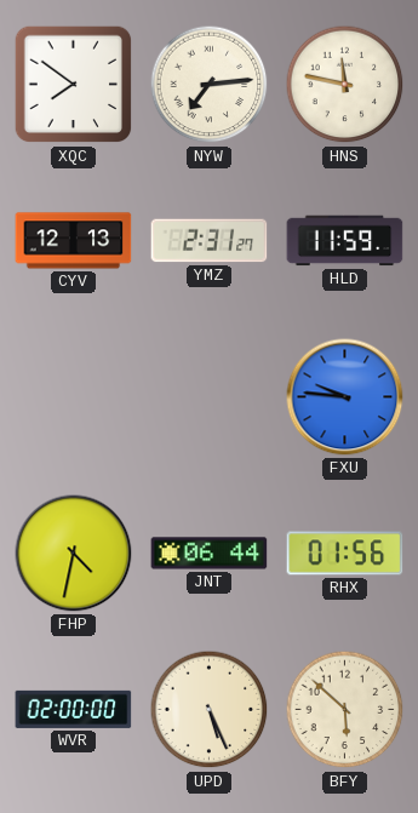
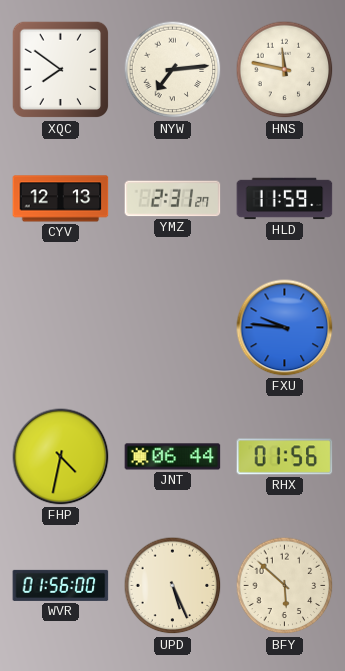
WVR: 02:00 -> 01:56 (61, 585)
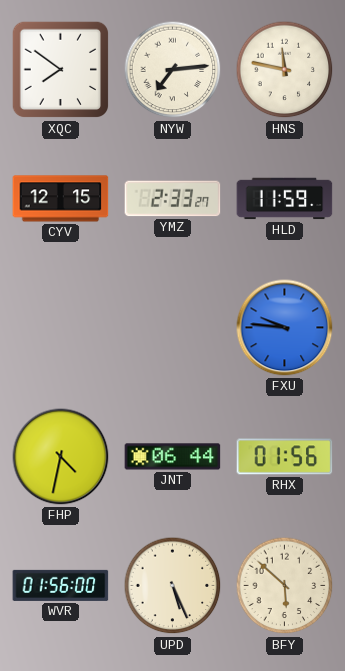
CYV: 12:13 -> 12:15 (61, 199)
YMZ: 2:31 -> 2:33 (173, 199)
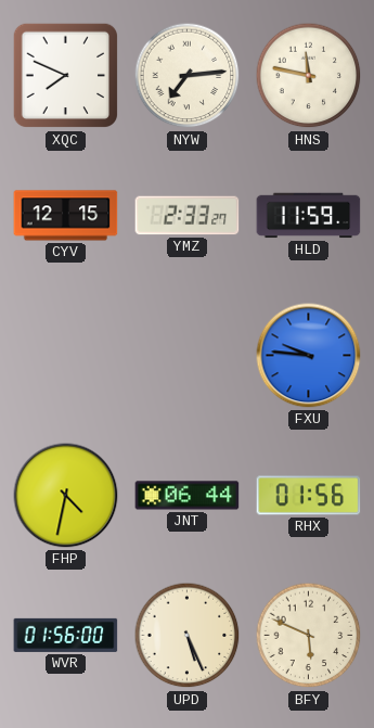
XQC: 7:51 -> 7:49 (66, 76)
BFY: 5:52 -> 5:49 (309, 636)
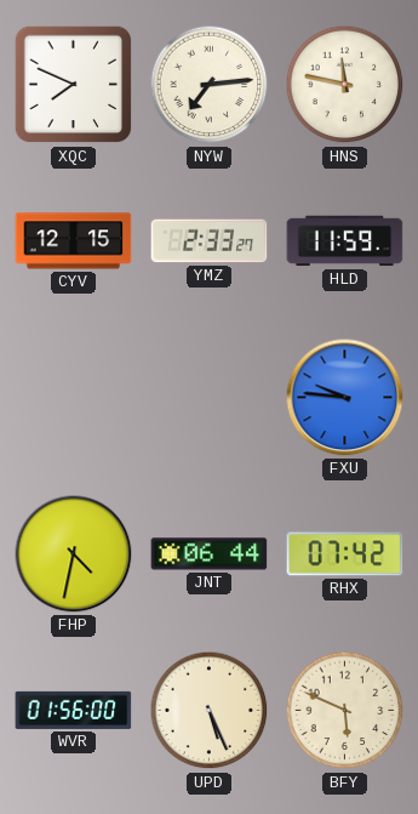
RHX: 01:56 -> 07:42 (345, 554)
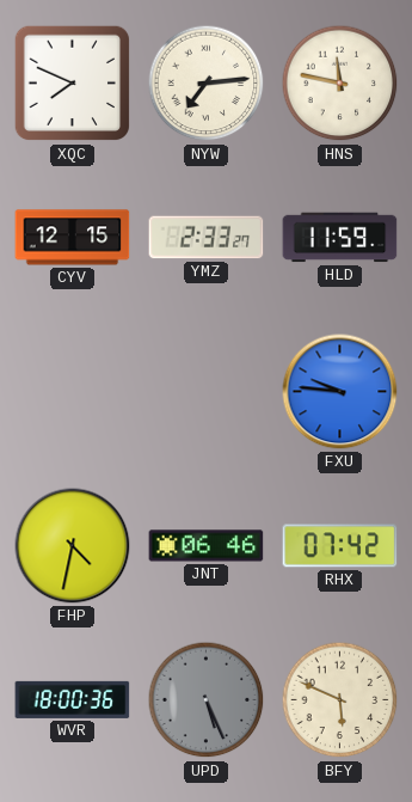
JNT: 06:44 -> 06:46 (207, 546)
WVR: 01:56 -> 18:00 (73, 699)
UPD dial: cream -> grey (207, 700)
